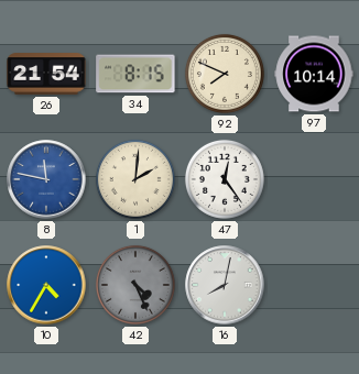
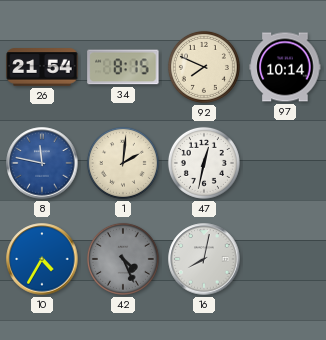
47: 12:24 -> 12:32 (204, 163)
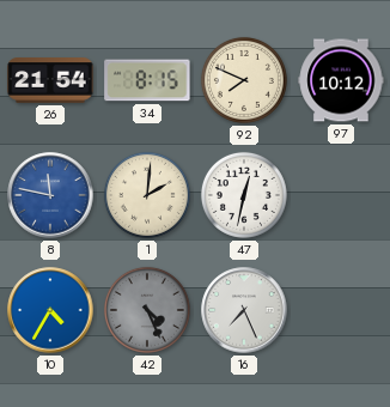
97: 10:14 -> 10:12 (341, 80)
16: 8:02 -> 7:26 (244, 310)
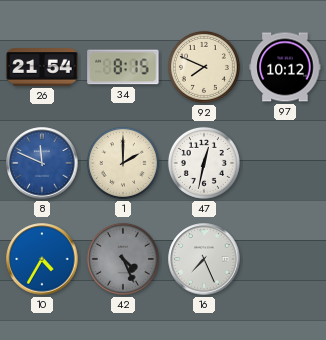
8: 11:47 -> 11:49 (42, 163)
1: 2:01 -> 2:00 (123, 163)
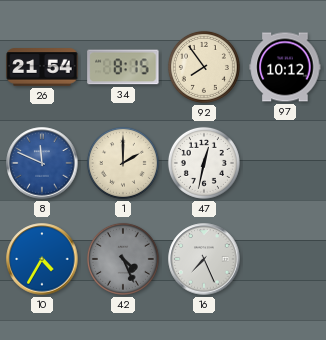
92: 7:49 -> 7:54 (204, 67)
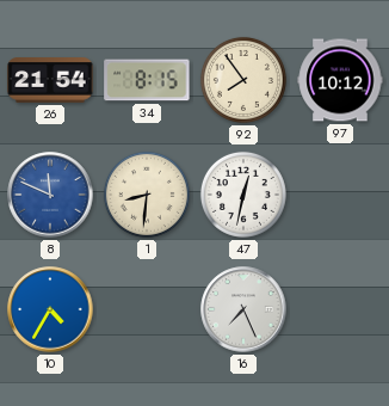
1: 2:00 -> 8:31 (147, 195)
42: 4:26 -> none (123, 259)
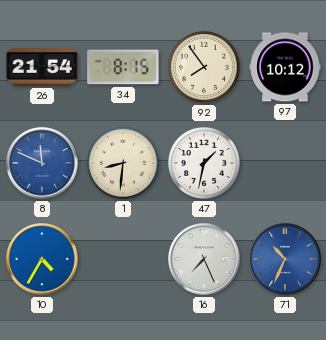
47: 12:32 -> 1:32 (204, 163)
71: none -> 10:34 (285, 259)
